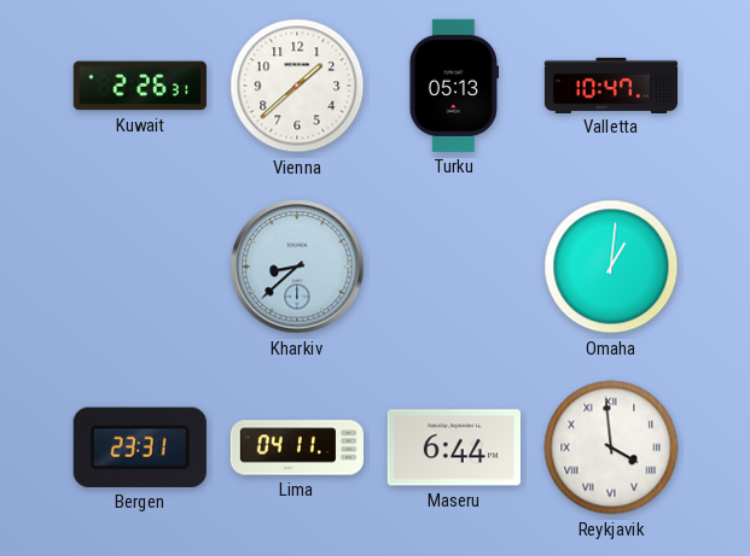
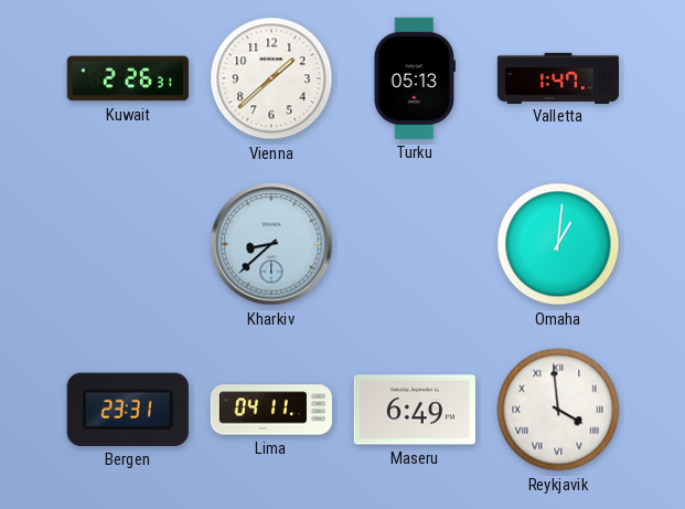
Valletta: 10:47 -> 1:47 (557, 77)
Maseru: 6:44 -> 6:49 (415, 410)
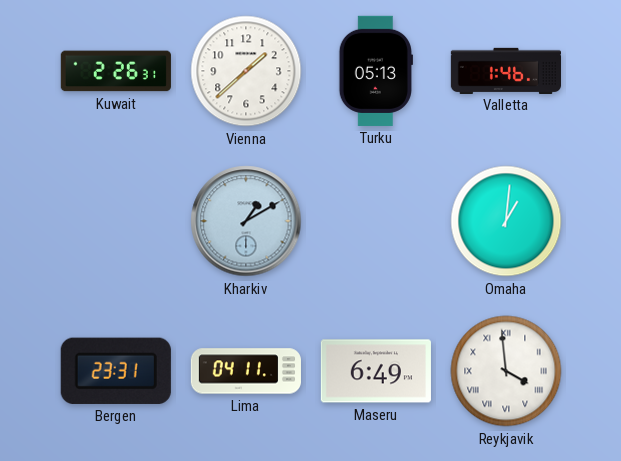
Valletta: 1:47 -> 1:46 (505, 70)
Kharkiv: 8:38 -> 1:10 (246, 221)
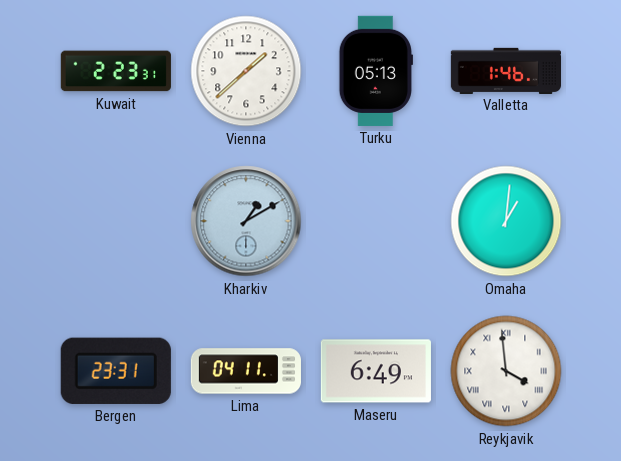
Kuwait: 2:26 -> 2:23 (116, 71)
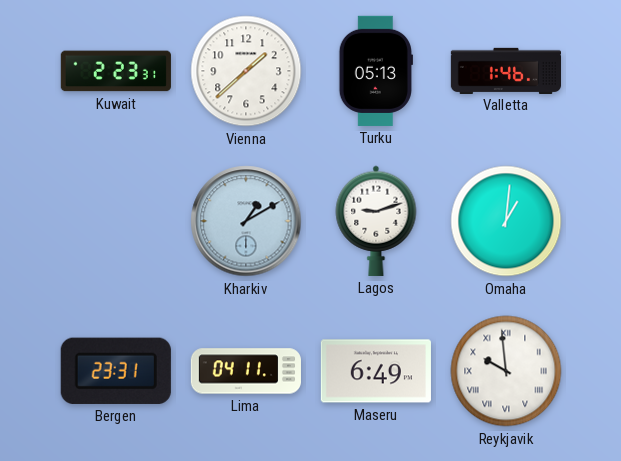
Lagos: none -> 9:12 (376, 221)
Reykjavik: 3:59 -> 9:59 (506, 371)
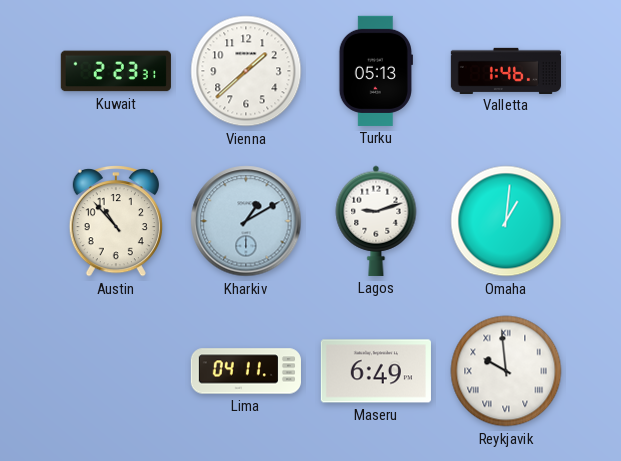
Austin: none -> 10:53 (116, 222)
Bergen: 23:31 -> none (116, 371)
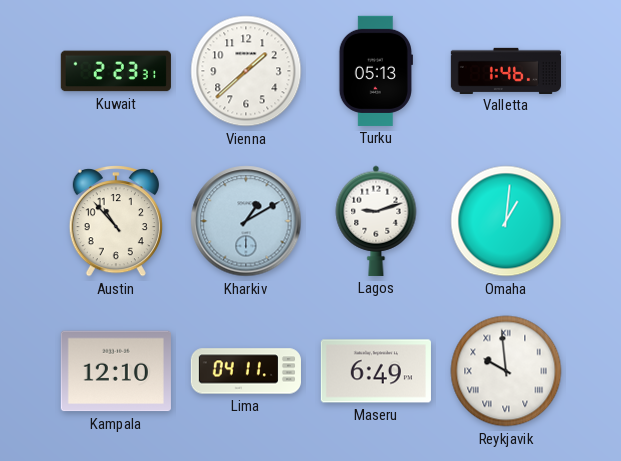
Kampala: none -> 12:10 (116, 371)
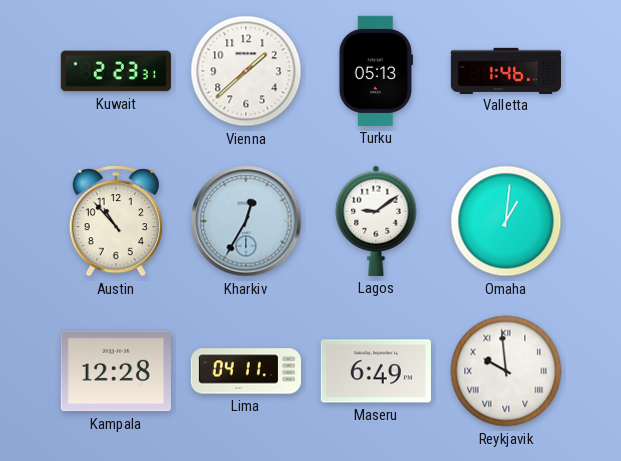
Kharkiv: 1:10 -> 12:35 (246, 221)
Lagos: 9:12 -> 9:09 (376, 221)
Kampala: 12:10 -> 12:28 (116, 371)
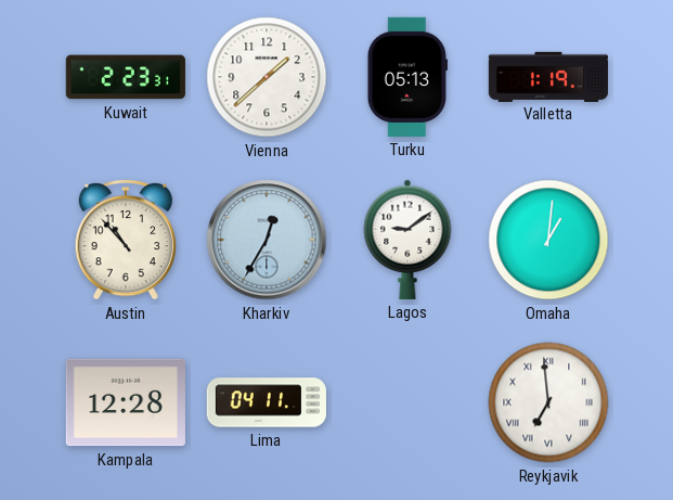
Valletta: 1:46 -> 1:19 (547, 76)
Maseru: 6:49 -> none (376, 371)
Reykjavik: 9:59 -> 6:59 (548, 402)
